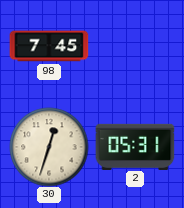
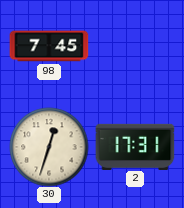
2: 05:31 -> 17:31 (135, 146)
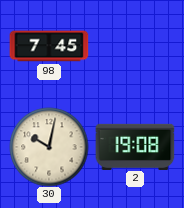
30: 12:33 -> 10:02 (49, 147)
2: 17:31 -> 19:08 (135, 146)
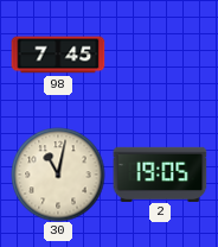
30: 10:02 -> 11:02 (58, 175)
2: 19:08 -> 19:05 (160, 173)
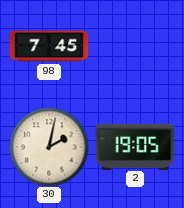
30: 11:02 -> 2:02 (49, 147)
